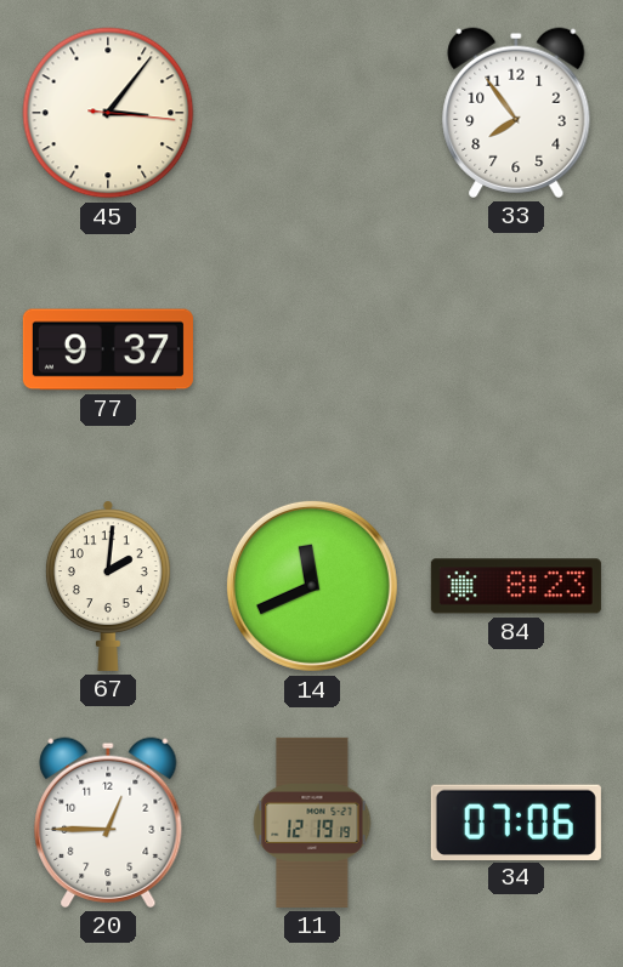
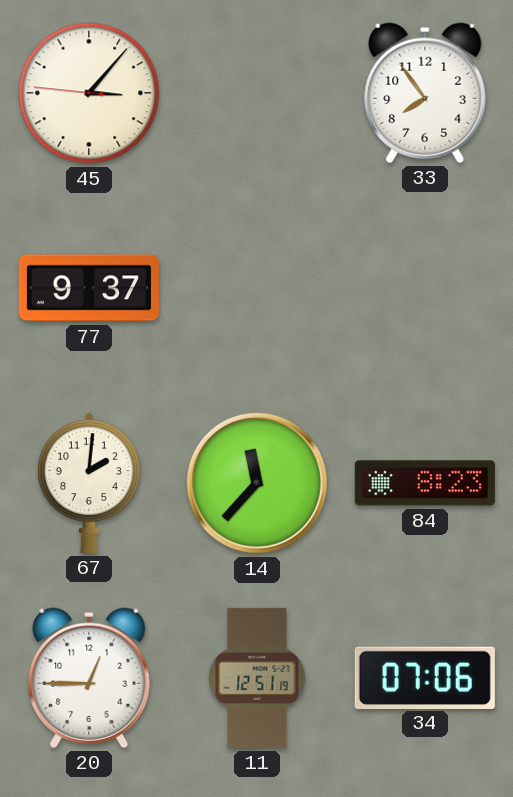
45: 3:06:16 -> 3:06:46 (89, 93)
14: 11:41 -> 11:37 (257, 483)
11: 12:19 -> 12:51 (257, 678)
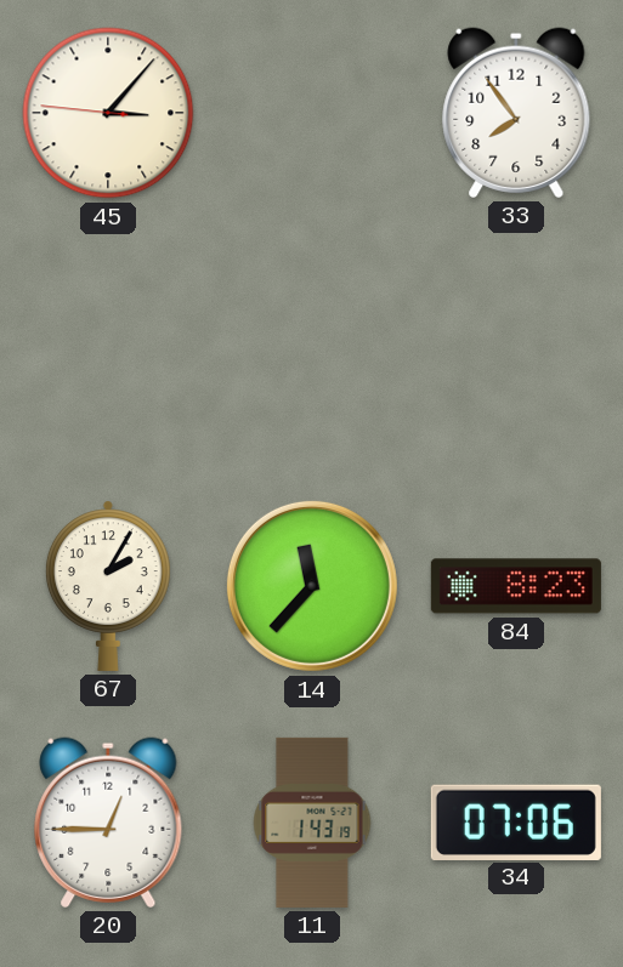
77: 9:37 -> none (89, 288)
67: 2:01 -> 2:05 (108, 586)
11: 12:51 -> 1:43 (312, 823)
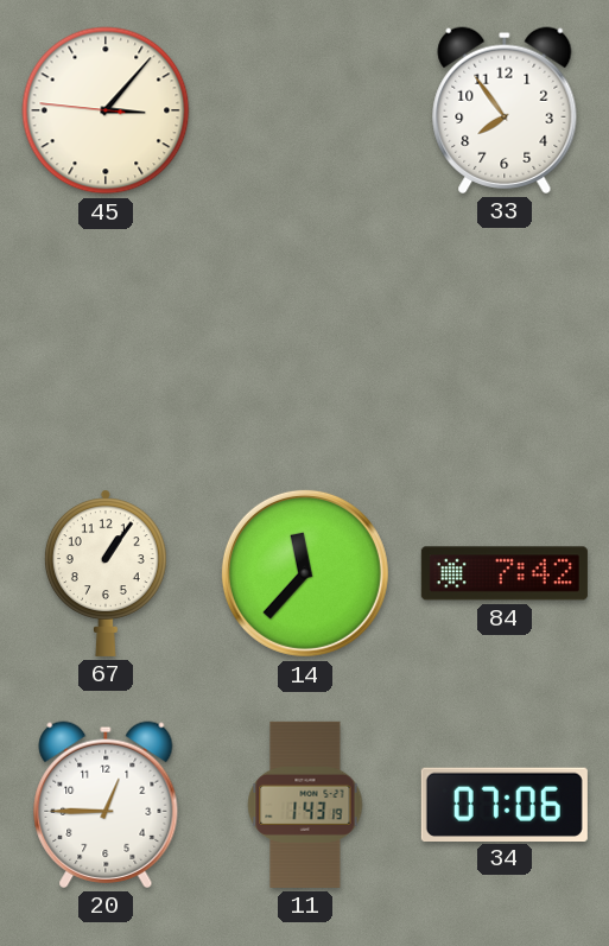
67: 2:05 -> 1:06 (106, 573)
84: 8:23 -> 7:42 (505, 573)
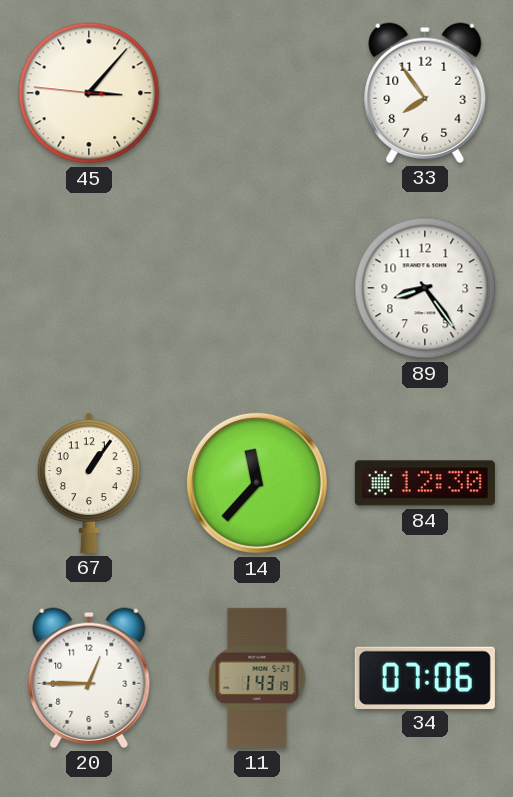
89: none -> 8:24 (425, 288)
84: 7:42 -> 12:30 (425, 483)
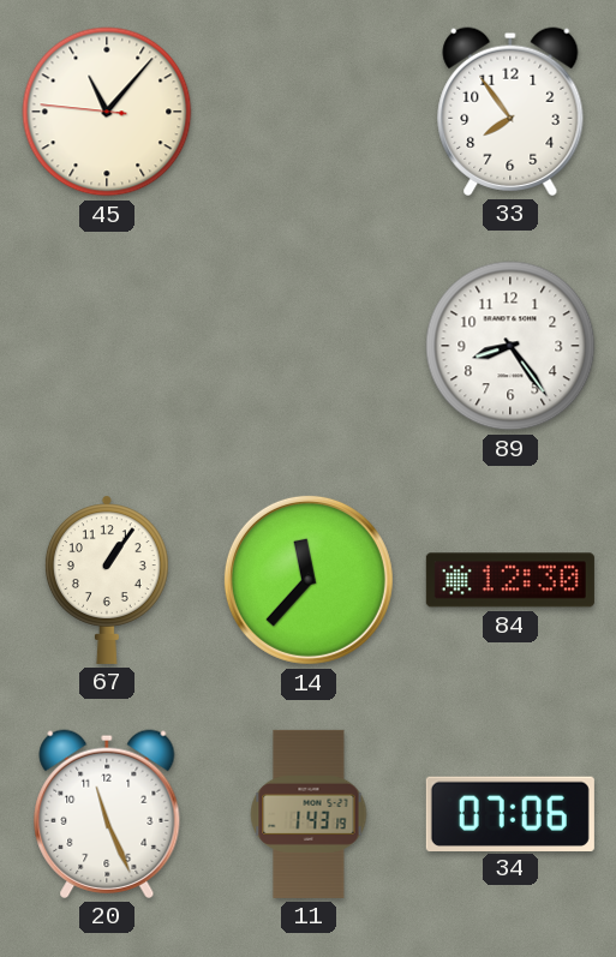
45: 3:06 -> 11:06 (107, 112)
20: 12:45 -> 11:26 (107, 814)
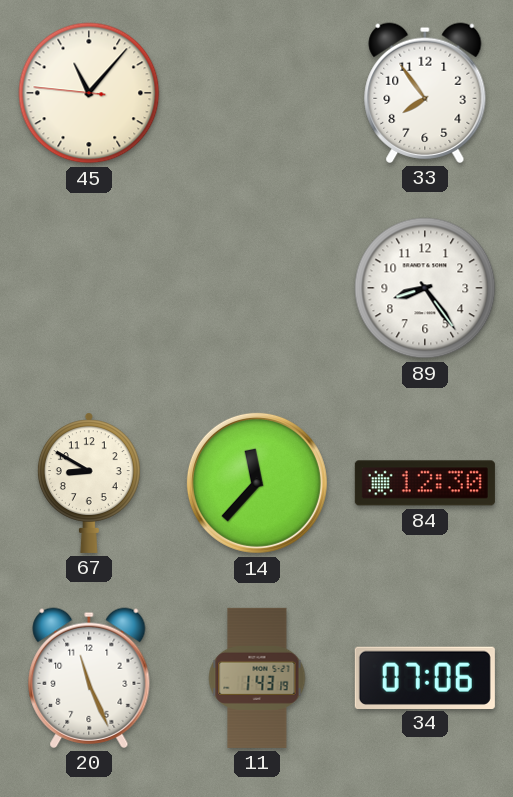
67: 1:06 -> 8:50 (89, 483)
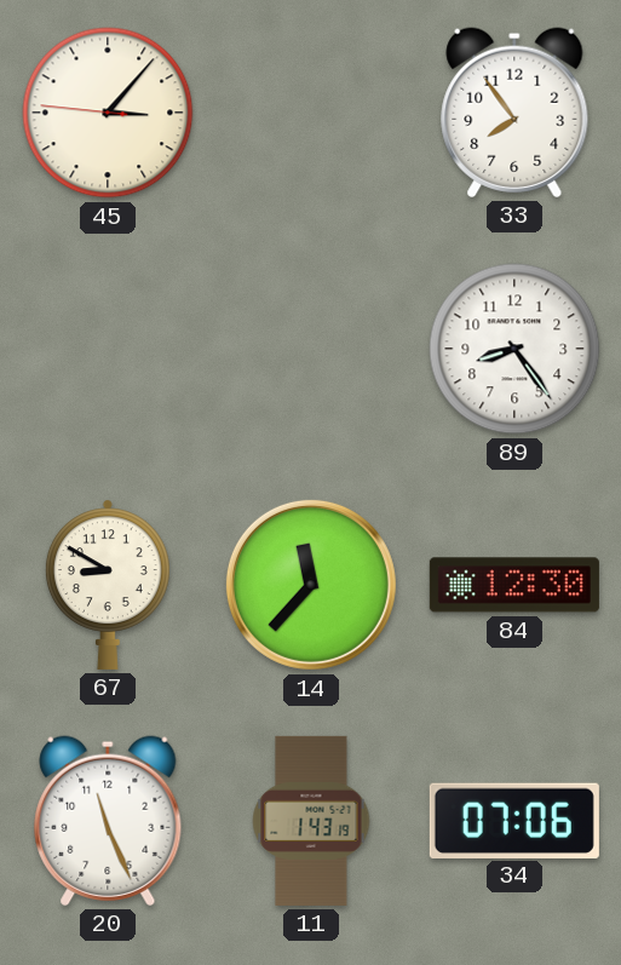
45: 11:06 -> 3:06 (108, 113)
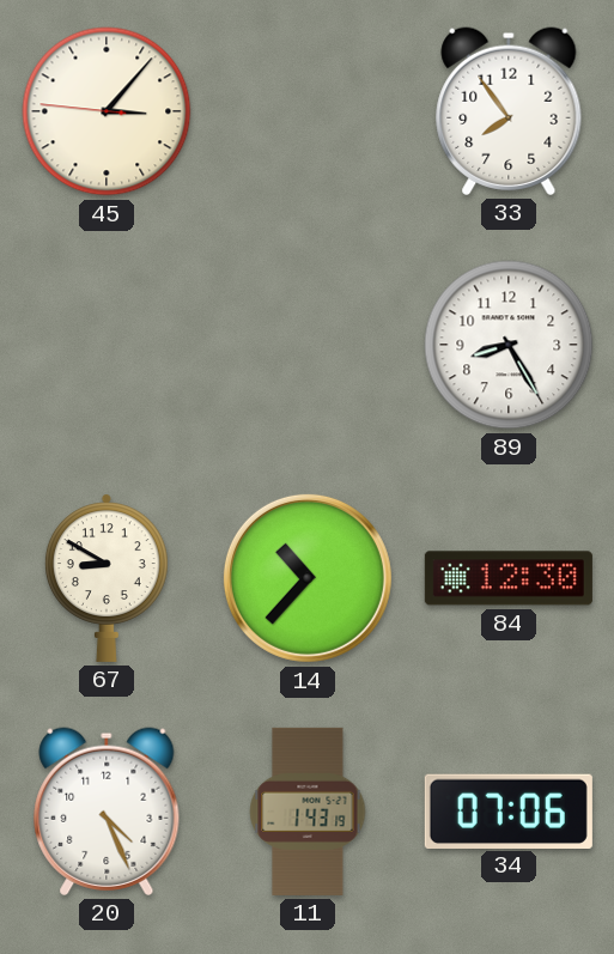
89: 8:24 -> 8:25 (509, 345)
14: 11:37 -> 10:37 (308, 578)
20: 11:26 -> 4:26 (107, 812)
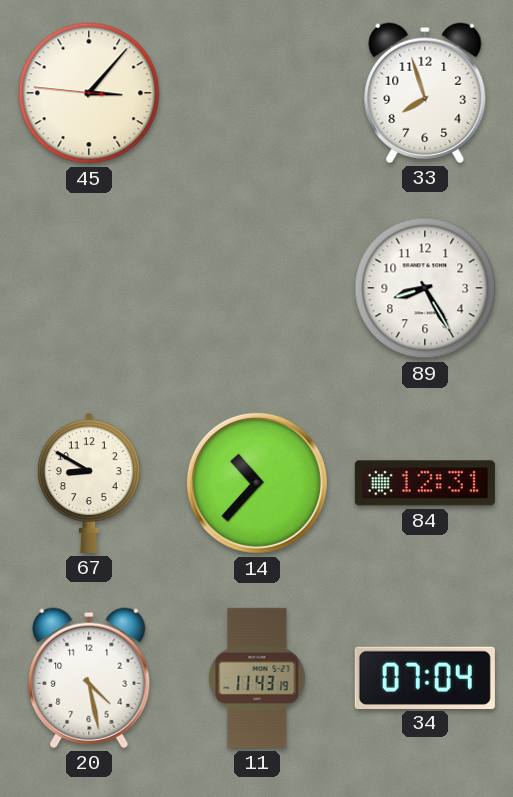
33: 7:54 -> 7:57 (425, 93)
84: 12:30 -> 12:31 (425, 483)
20: 4:26 -> 4:28 (89, 678)
11: 1:43 -> 11:43 (257, 678)
34: 07:06 -> 07:04 (425, 677)
